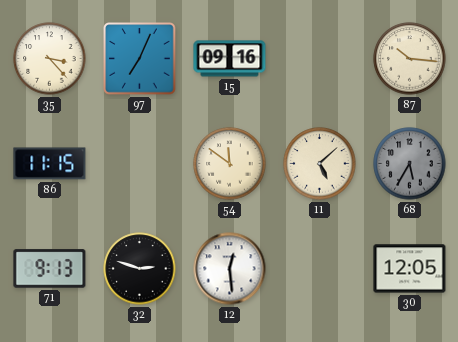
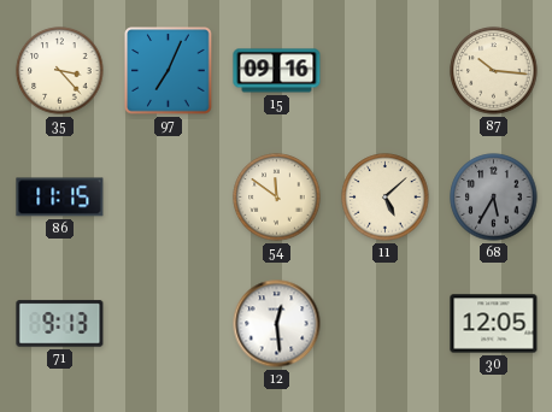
32: 2:48 -> none (140, 269)
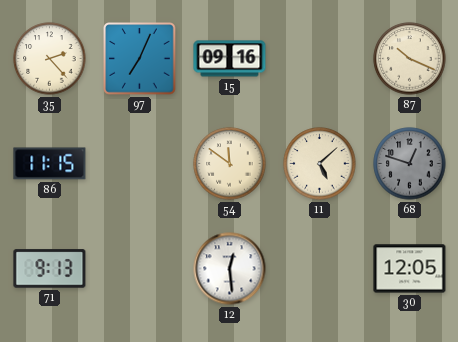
35: 3:23 -> 2:23 (50, 59)
87: 10:16 -> 10:19 (410, 59)
68: 5:35 -> 12:48 (410, 164)
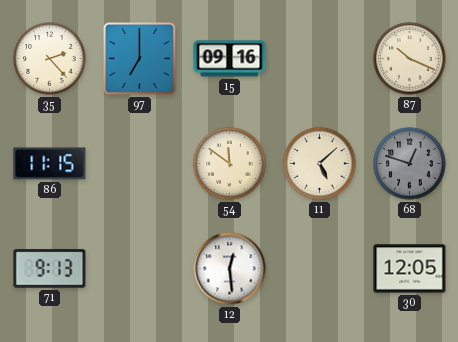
97: 7:04 -> 7:00 (140, 59)
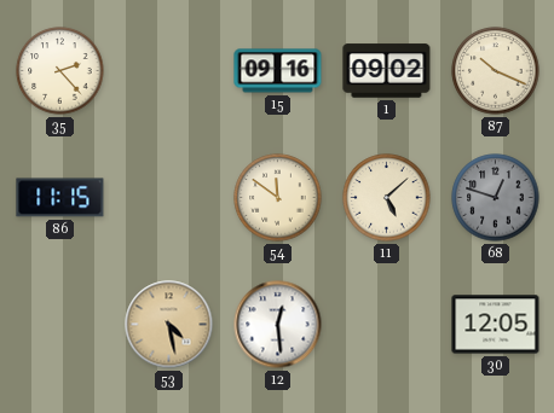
97: 7:00 -> none (140, 59)
1: none -> 09:02 (387, 71)
71: 9:13 -> none (50, 269)
53: none -> 4:28 (169, 325)
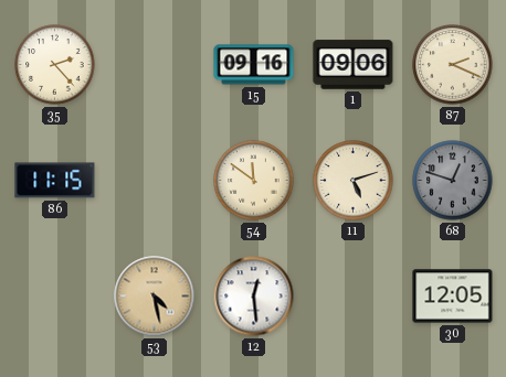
1: 09:02 -> 09:06 (354, 65)
87: 10:19 -> 2:19 (453, 65)
11: 5:08 -> 5:12 (354, 181)
